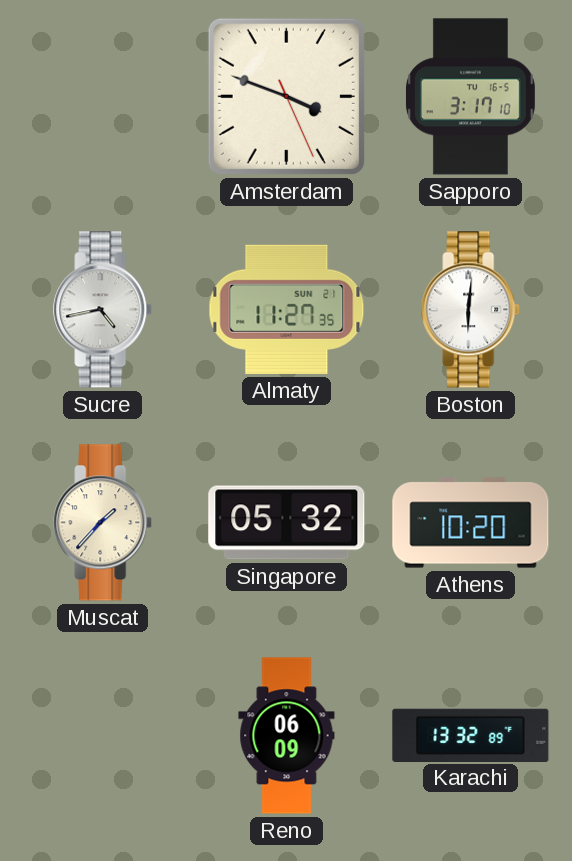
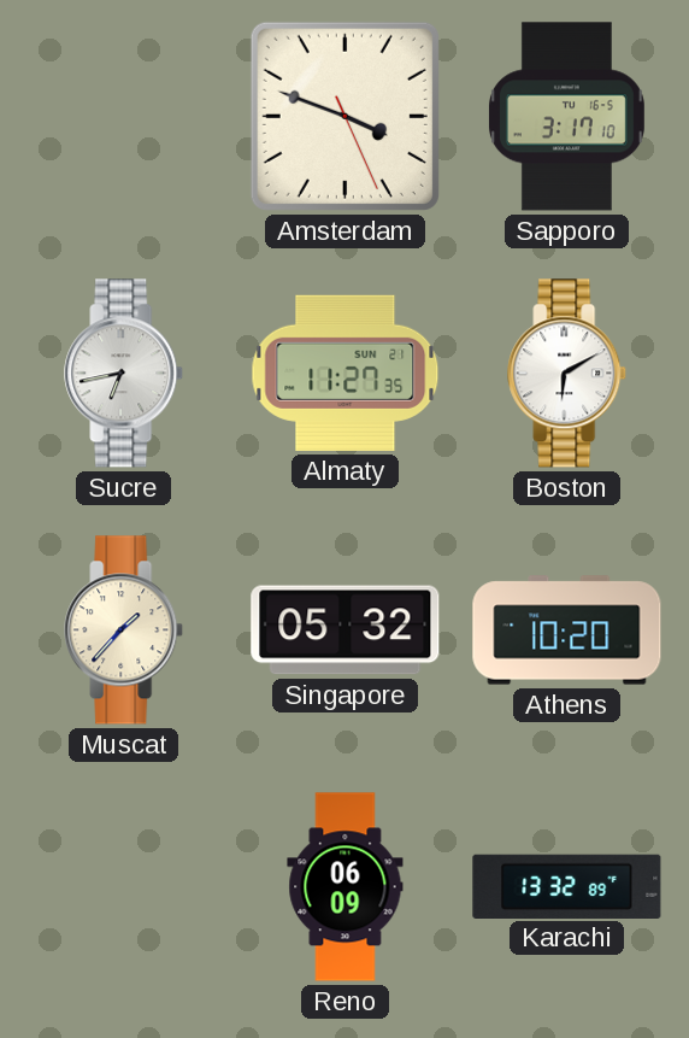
Sucre: 4:43 -> 6:43 (124, 374)
Boston: 6:01 -> 6:10 (567, 374)
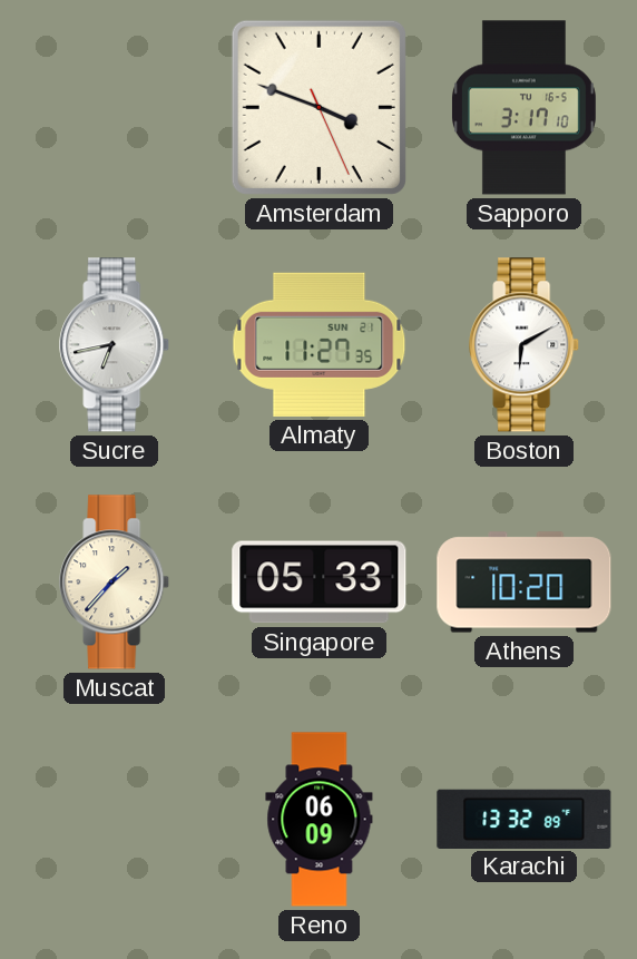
Singapore: 05:32 -> 05:33 (320, 583)
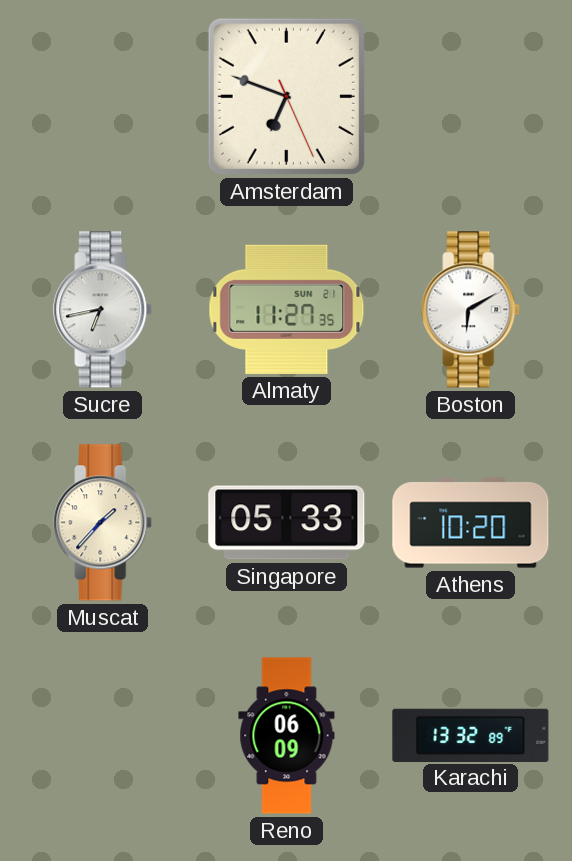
Amsterdam: 3:48 -> 6:48 (286, 96)
Sapporo: 3:17 -> none (523, 108)
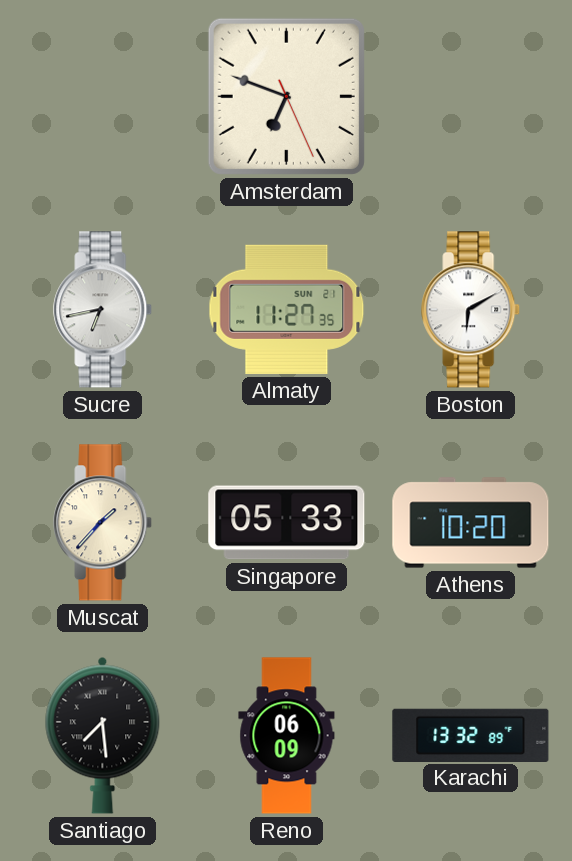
Santiago: none -> 7:29 (103, 735)
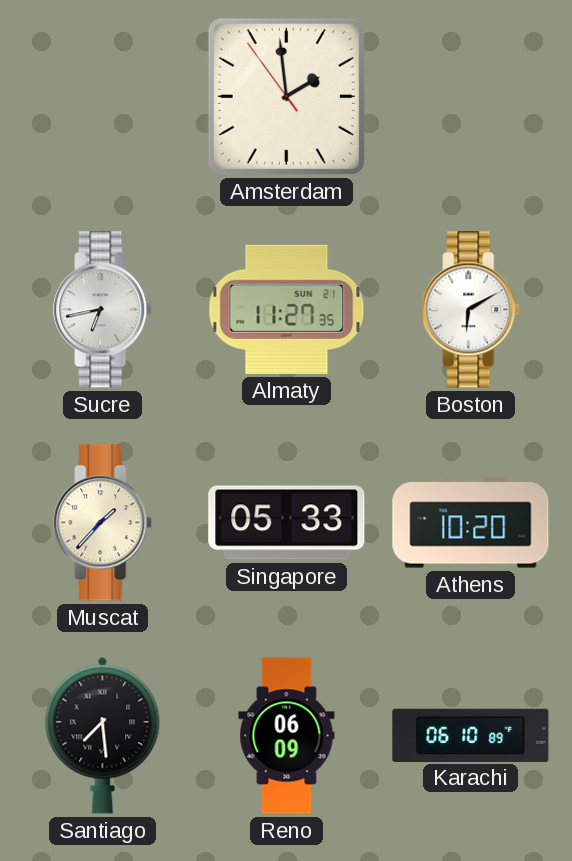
Amsterdam: 6:48 -> 1:58 (286, 96)
Karachi: 13:32 -> 06:10 (471, 735)
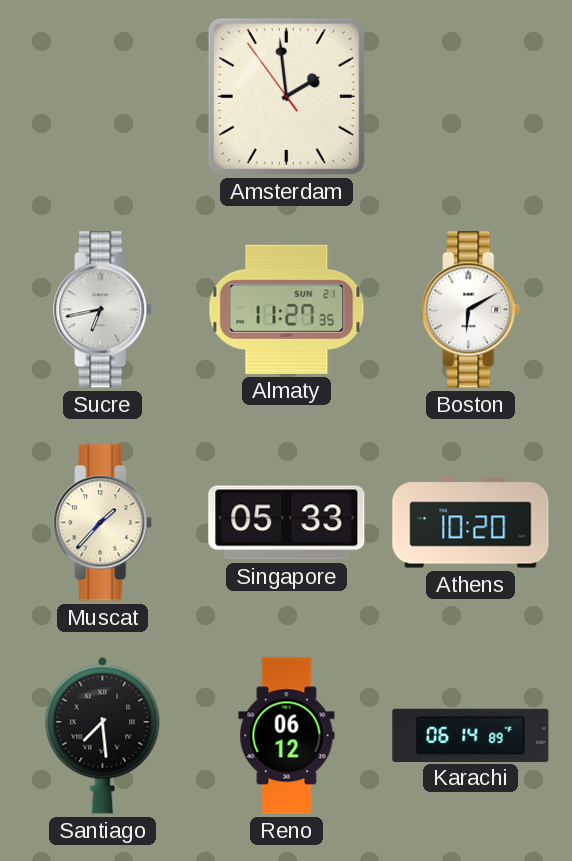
Reno: 06:09 -> 06:12 (287, 736)
Karachi: 06:10 -> 06:14 (471, 735)
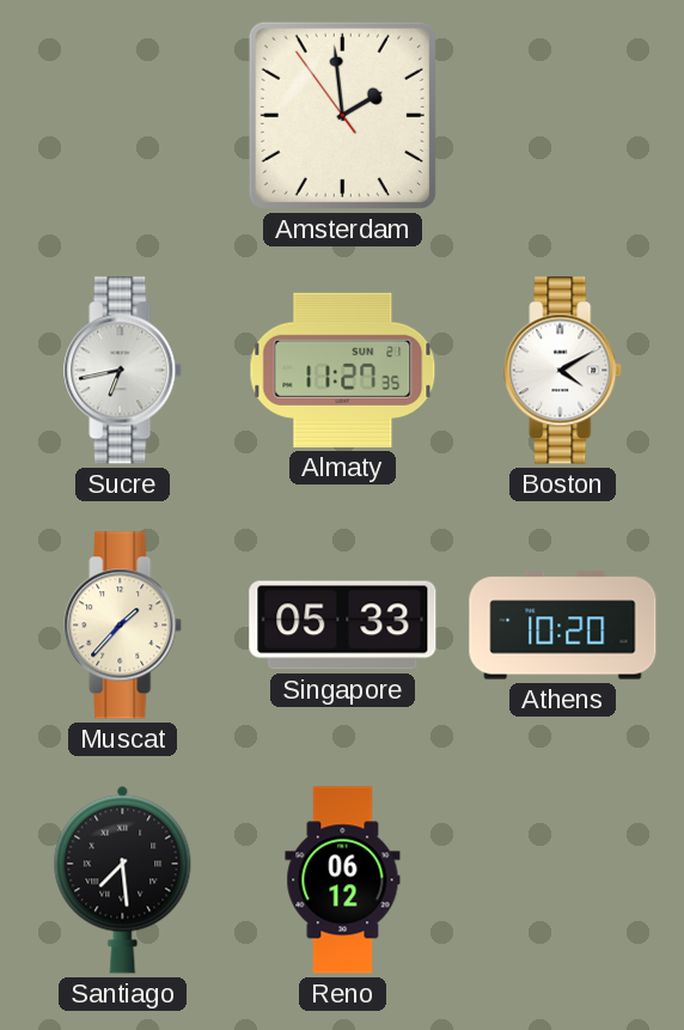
Boston: 6:10 -> 4:10 (563, 371)
Karachi: 06:14 -> none (471, 735)
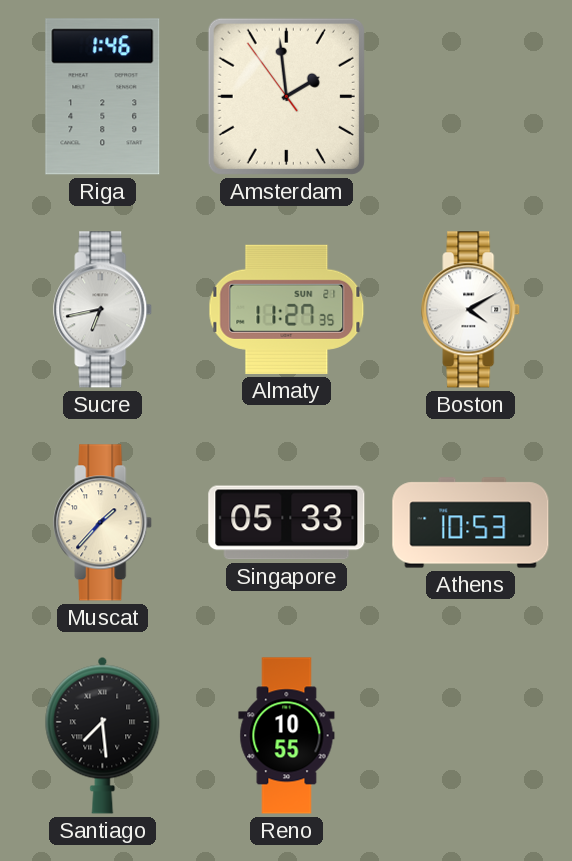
Riga: none -> 1:46 (103, 97)
Athens: 10:20 -> 10:53 (471, 523)
Reno: 06:12 -> 10:55 (287, 736)
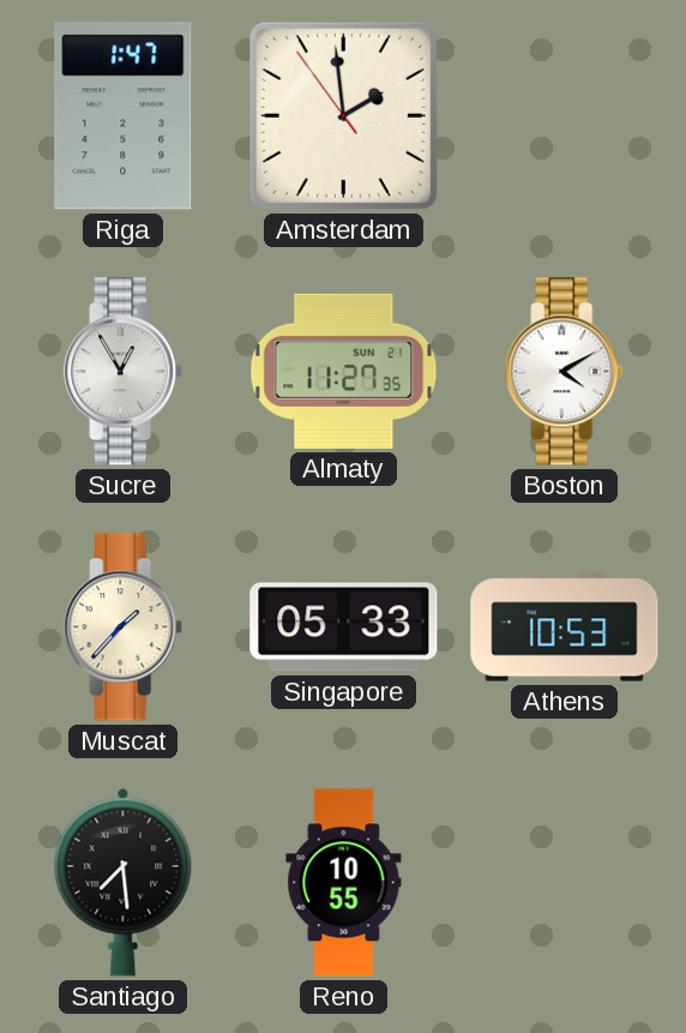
Riga: 1:46 -> 1:47 (124, 116)
Sucre: 6:43 -> 12:55 (124, 372)
